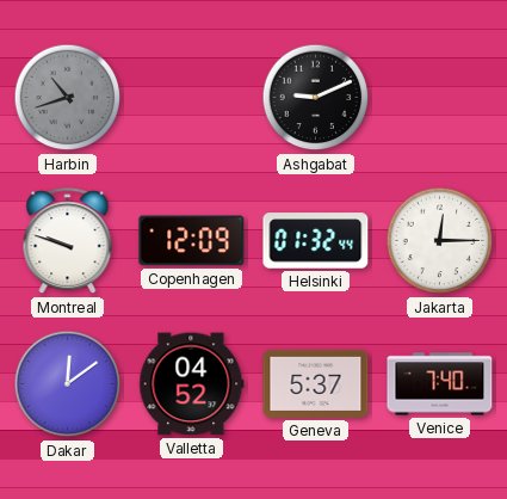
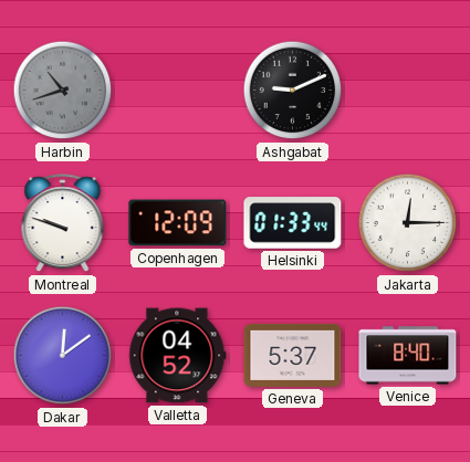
Helsinki: 01:32 -> 01:33 (293, 223)
Venice: 7:40 -> 8:40 (408, 356)
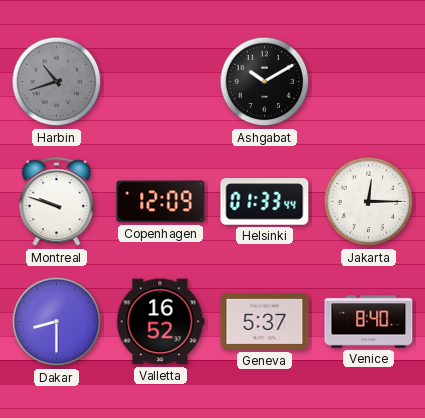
Ashgabat: 9:11 -> 10:10 (265, 82)
Dakar: 12:09 -> 8:30 (57, 322)
Valletta: 04:52 -> 16:52 (161, 322)
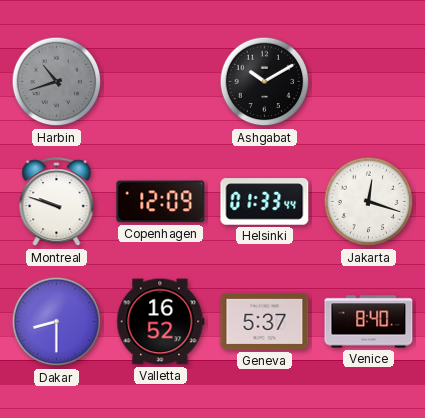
Jakarta: 12:15 -> 12:18 (369, 202)
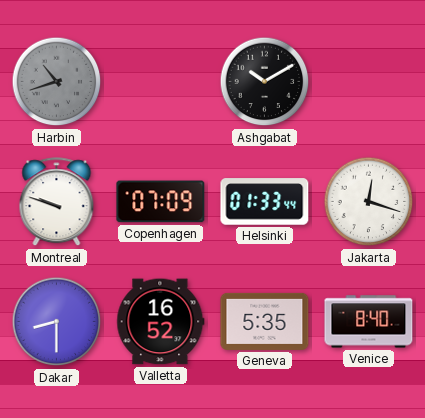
Copenhagen: 12:09 -> 07:09 (161, 202)
Geneva: 5:37 -> 5:35 (265, 321)
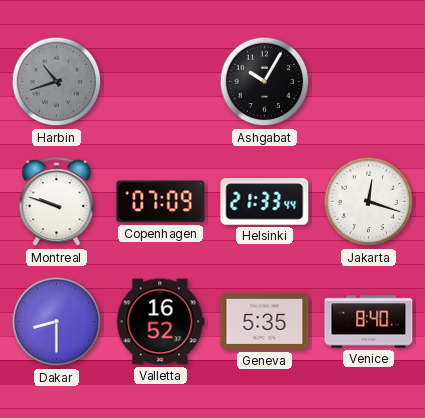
Ashgabat: 10:10 -> 10:05 (265, 82)
Helsinki: 01:33 -> 21:33 (265, 202)
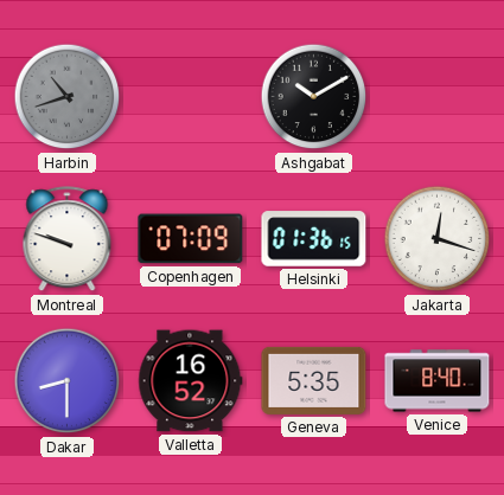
Ashgabat: 10:05 -> 10:10 (314, 97)
Helsinki: 21:33 -> 01:36 (314, 239)
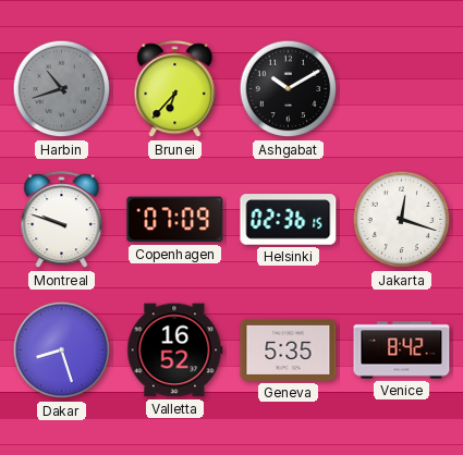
Brunei: none -> 6:37 (175, 89)
Helsinki: 01:36 -> 02:36 (289, 220)
Dakar: 8:30 -> 8:27 (62, 351)
Venice: 8:40 -> 8:42 (402, 351)
